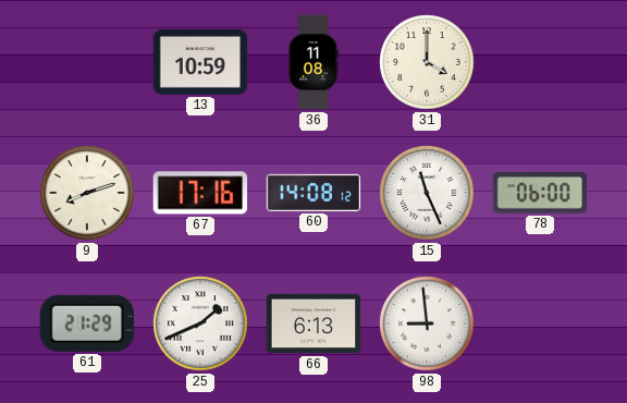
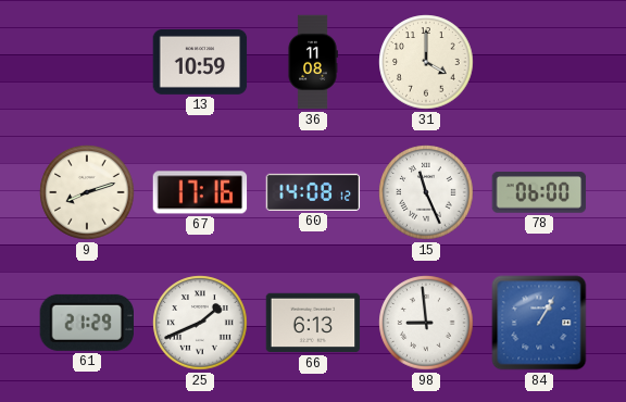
84: none -> 1:05 (539, 323)
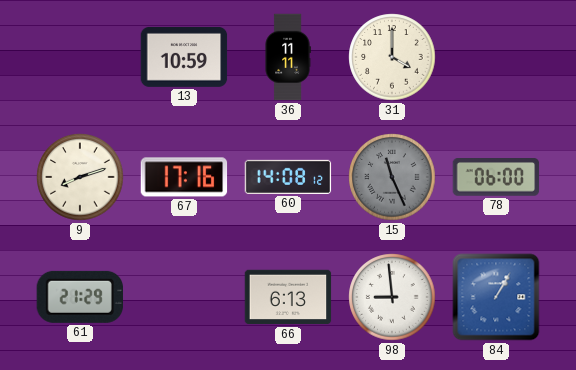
36: 11:08 -> 11:11 (288, 57)
15 dial: white -> grey (392, 177)
25: 1:41 -> none (200, 323)
